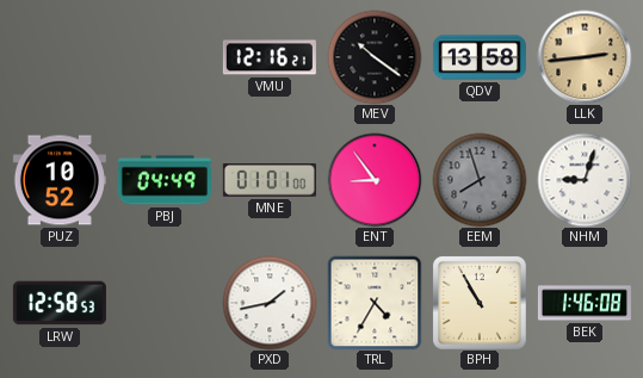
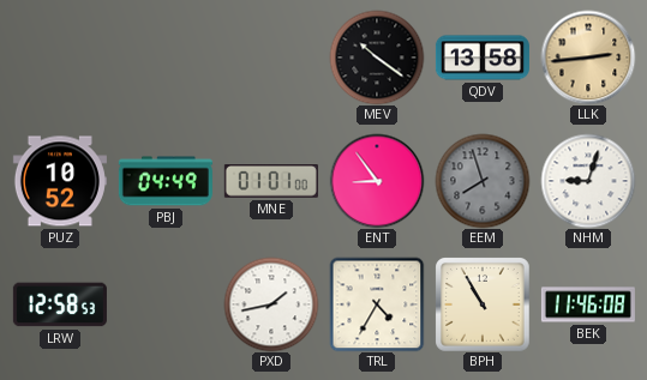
VMU: 12:16 -> none (270, 57)
BEK: 1:46 -> 11:46 (588, 304)
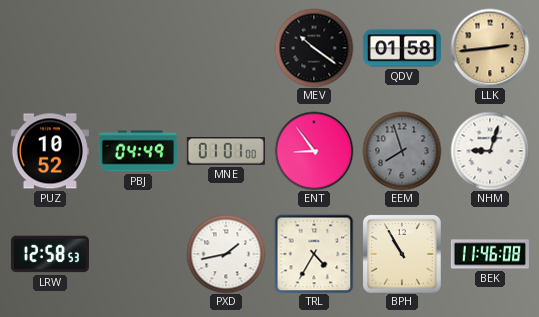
QDV: 13:58 -> 01:58 (402, 48)
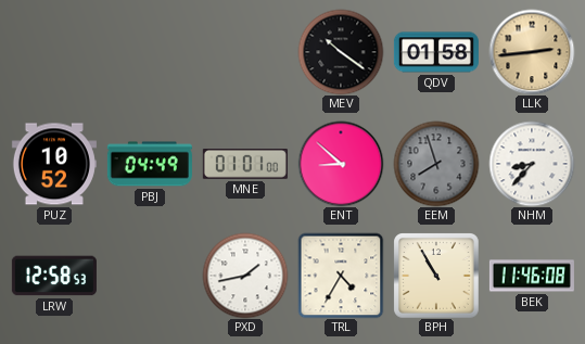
ENT: 8:54 -> 8:52 (341, 164)
NHM: 9:03 -> 8:37 (532, 164)
